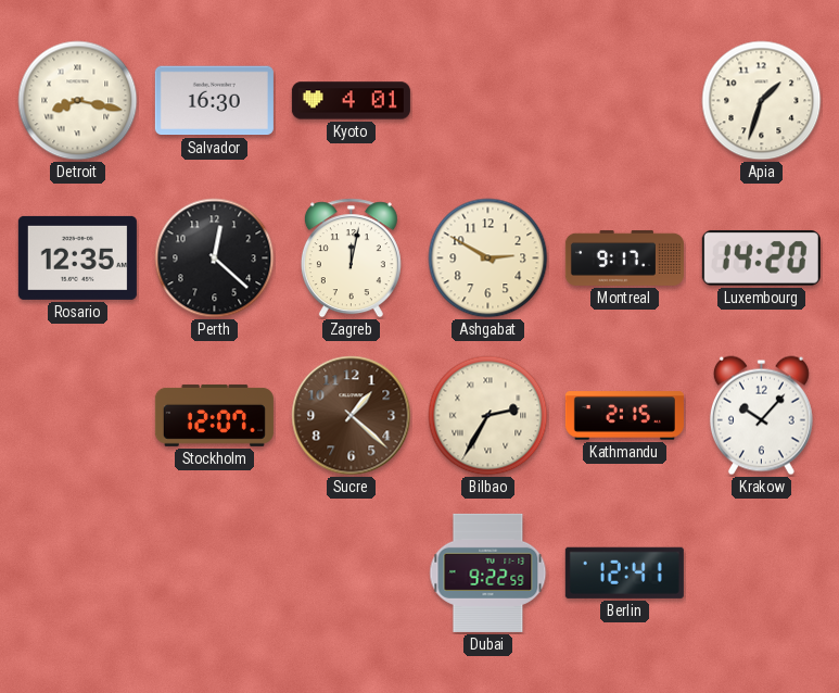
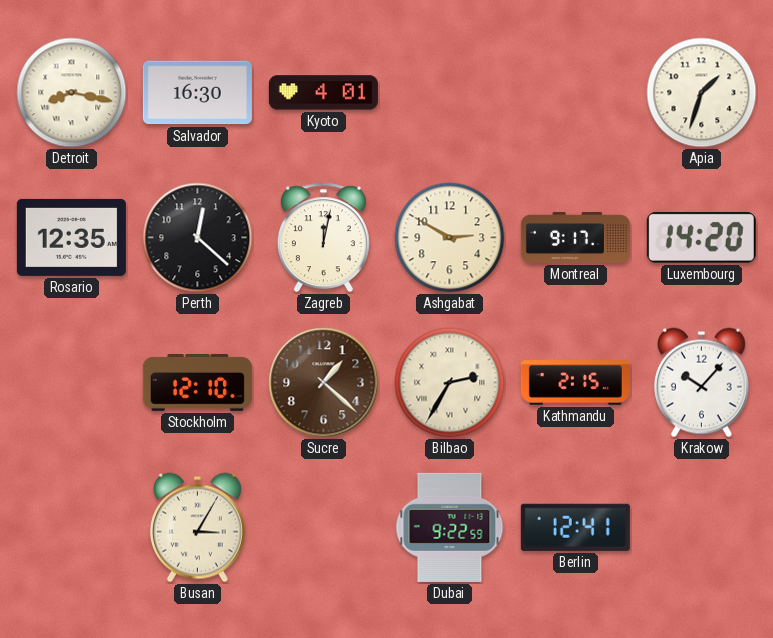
Stockholm: 12:07 -> 12:10 (197, 382)
Busan: none -> 3:05 (197, 528)
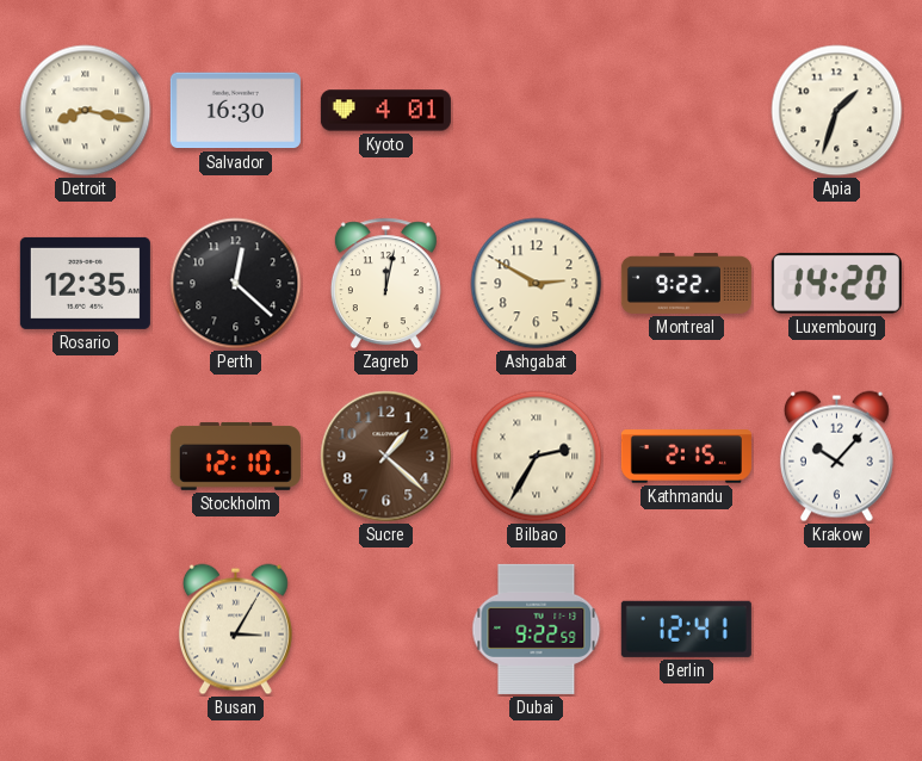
Montreal: 9:17 -> 9:22 (686, 283)
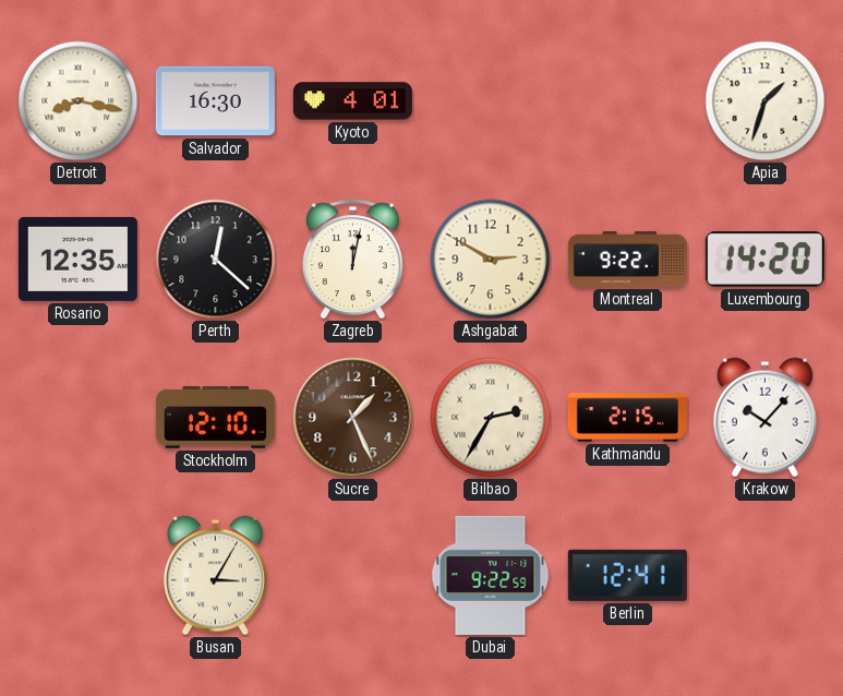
Sucre: 1:22 -> 1:26 (353, 418)
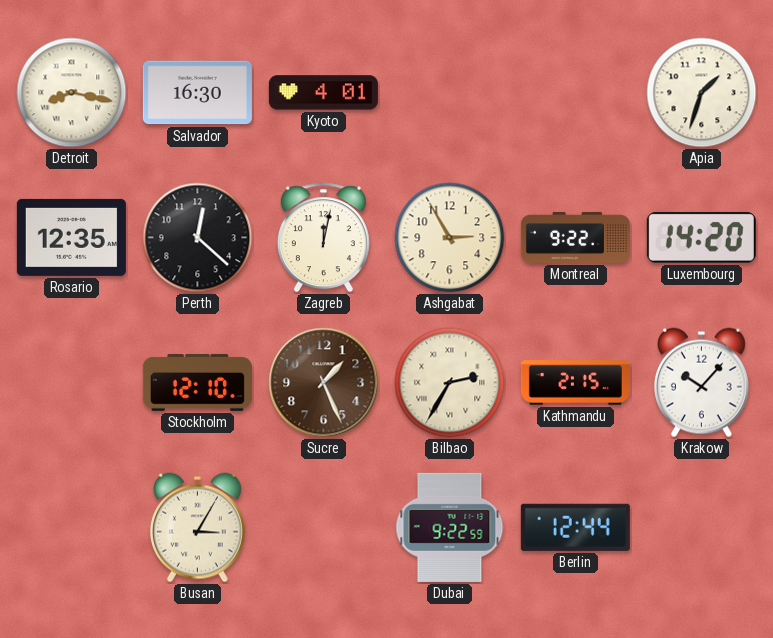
Ashgabat: 2:50 -> 2:55 (450, 238)
Berlin: 12:41 -> 12:44 (575, 527)
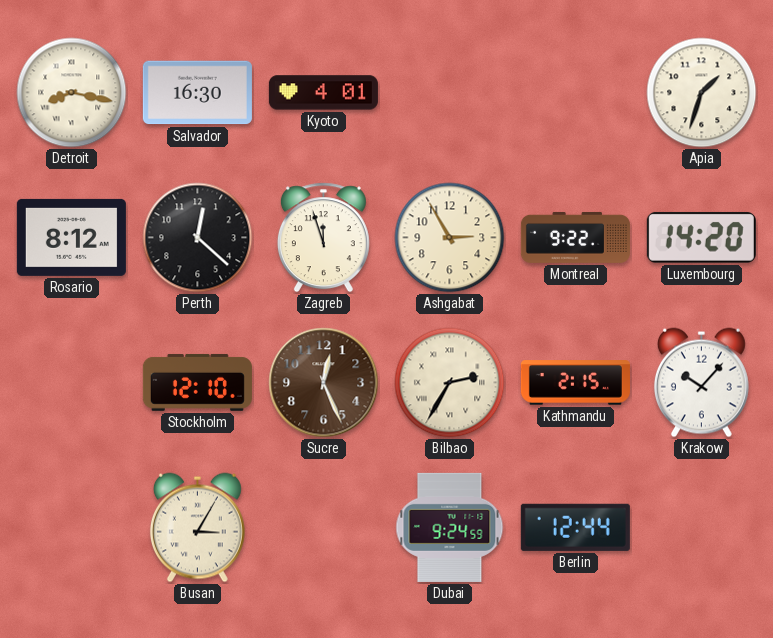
Rosario: 12:35 -> 8:12 (71, 237)
Zagreb: 12:02 -> 11:57 (323, 238)
Sucre: 1:26 -> 12:26 (324, 383)
Dubai: 9:22 -> 9:24 (450, 527)
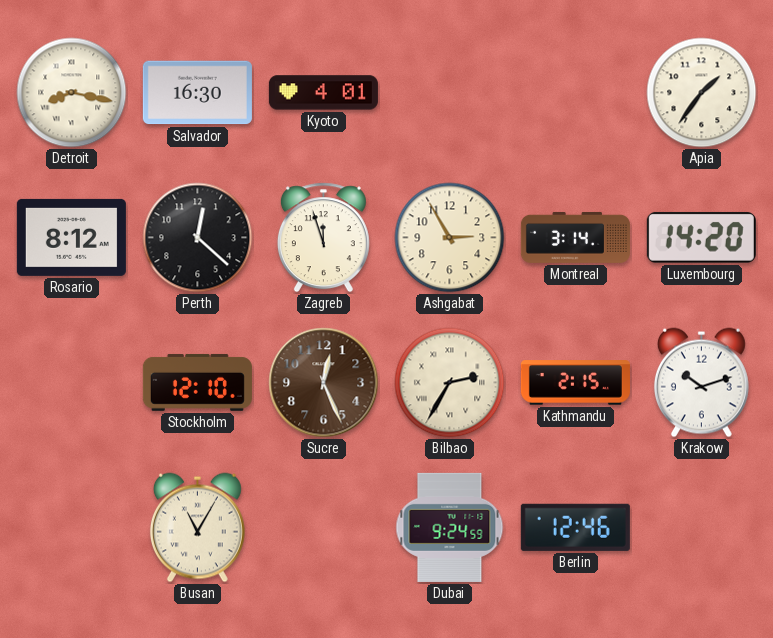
Apia: 1:33 -> 1:36 (702, 93)
Montreal: 9:22 -> 3:14 (575, 237)
Krakow: 10:07 -> 10:12 (701, 383)
Busan: 3:05 -> 11:05 (197, 528)
Berlin: 12:44 -> 12:46 (575, 527)
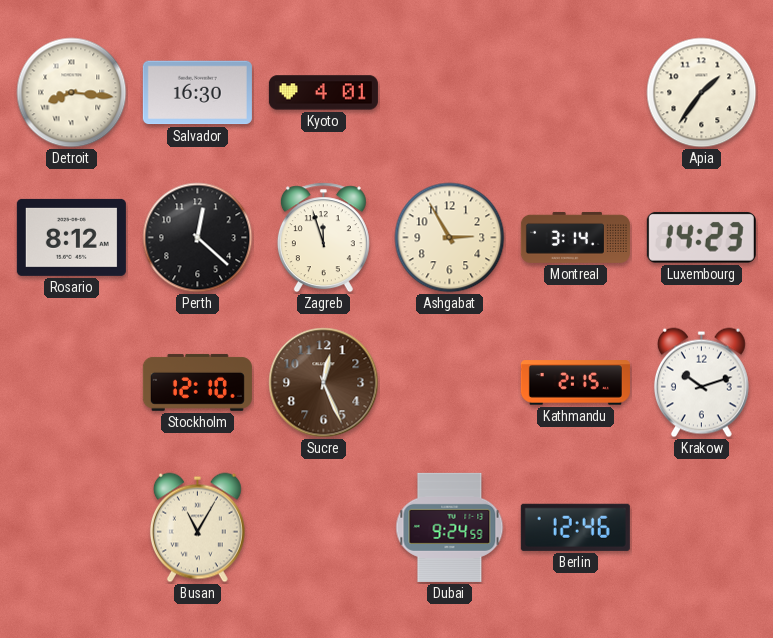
Detroit: 8:17 -> 8:16 (72, 93)
Luxembourg: 14:20 -> 14:23 (701, 238)
Bilbao: 2:35 -> none (450, 383)
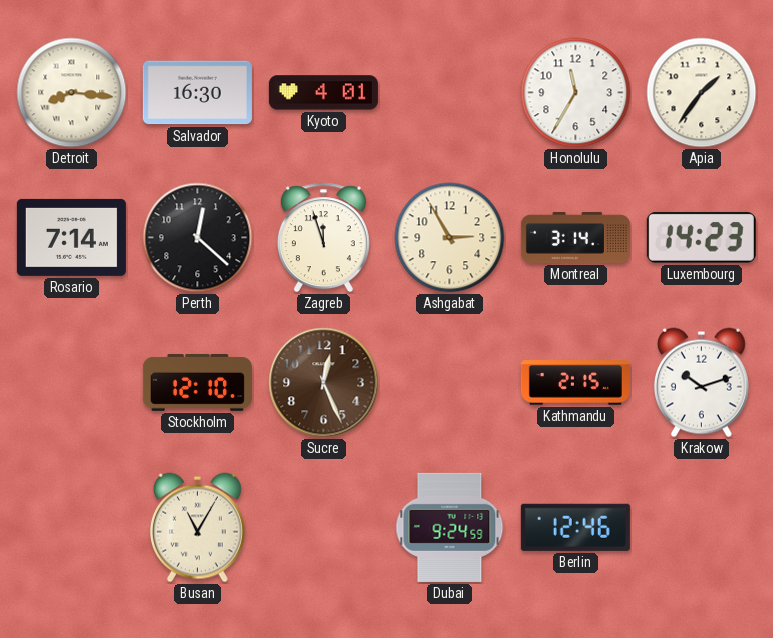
Honolulu: none -> 11:35 (576, 93)
Rosario: 8:12 -> 7:14 (71, 237)
